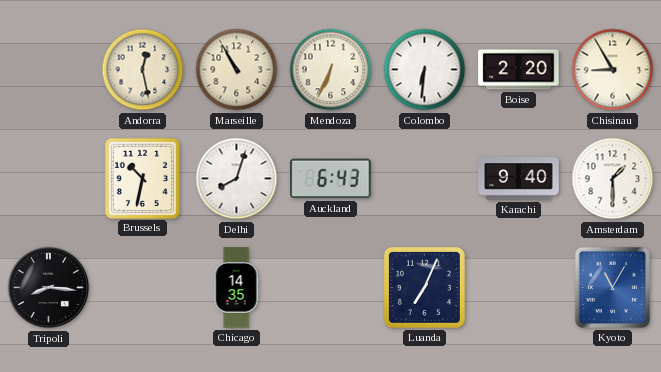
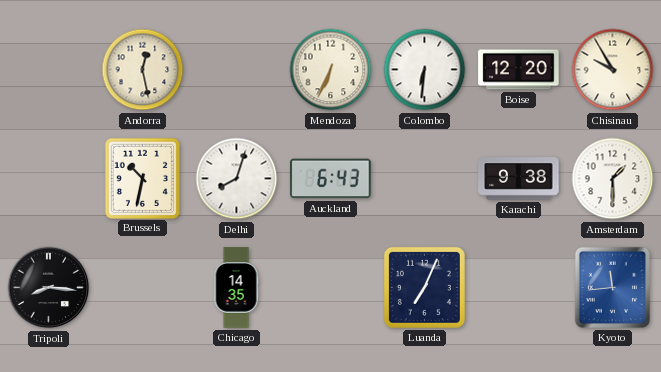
Marseille: 10:55 -> none (237, 70)
Boise: 2:20 -> 12:20 (519, 70)
Chisinau: 8:55 -> 9:55 (613, 70)
Karachi: 9:40 -> 9:38 (519, 179)
Kyoto: 11:05 -> 11:44 (612, 287)
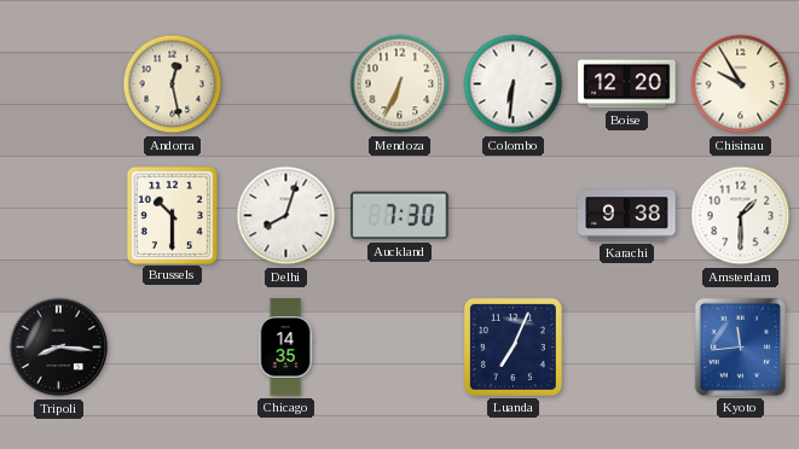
Brussels: 10:32 -> 10:30 (172, 215)
Auckland: 6:43 -> 7:30 (400, 216)
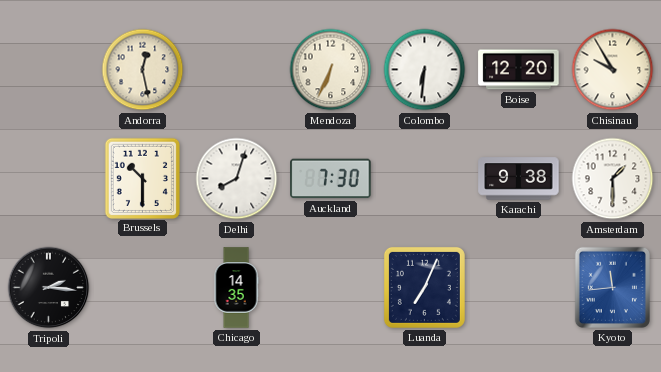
Tripoli: 8:16 -> 2:16 (49, 288)
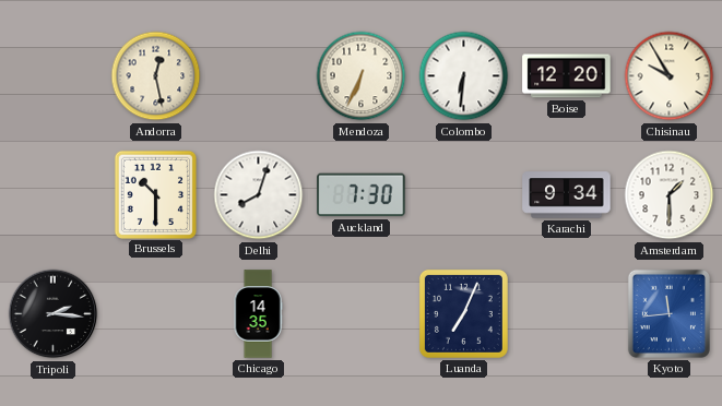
Karachi: 9:38 -> 9:34 (567, 195)
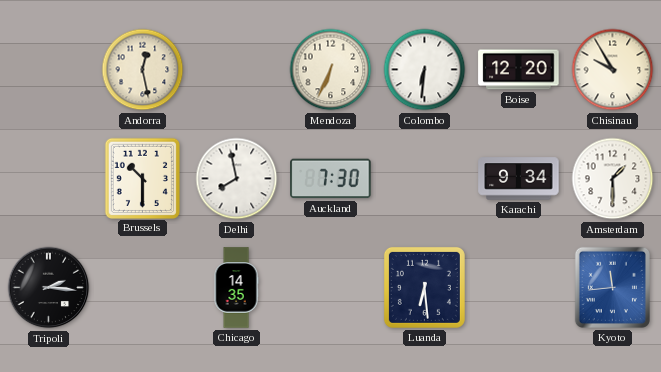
Delhi: 8:03 -> 7:58 (237, 179)
Luanda: 7:04 -> 6:29 (424, 287)
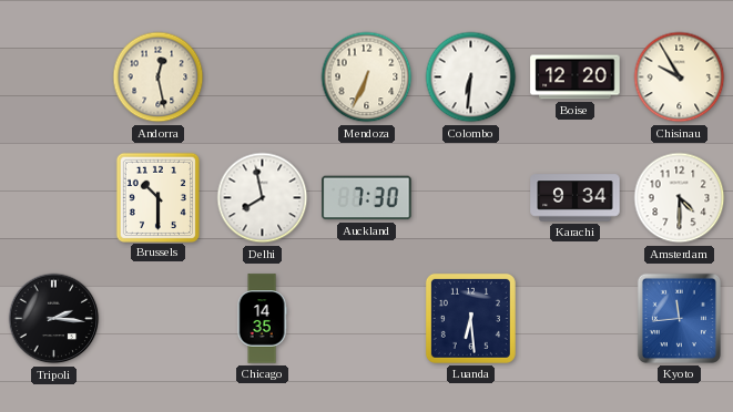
Amsterdam: 1:30 -> 4:30 (680, 198)
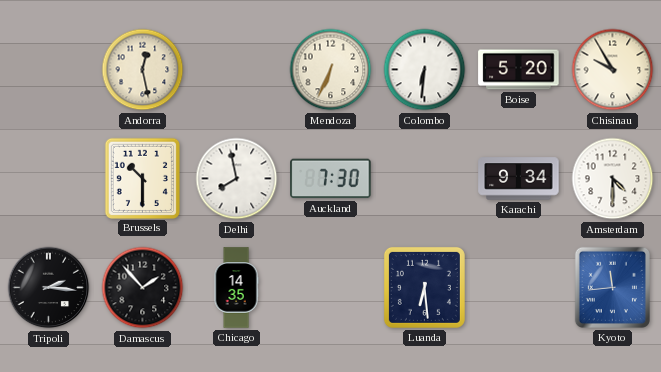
Boise: 12:20 -> 5:20 (519, 70)
Damascus: none -> 1:53 (143, 288)
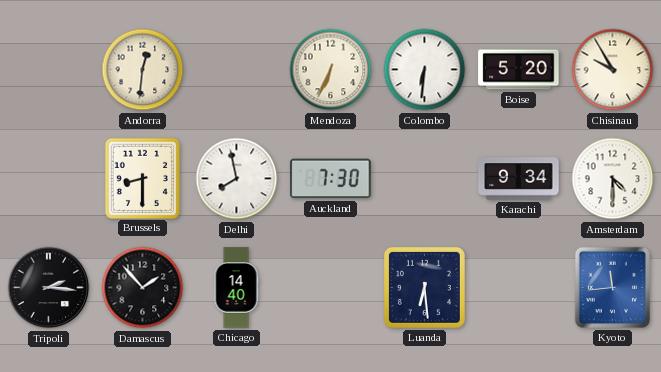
Andorra: 12:28 -> 12:31 (143, 70)
Brussels: 10:30 -> 8:30 (142, 178)
Chicago: 14:35 -> 14:40 (236, 288)
